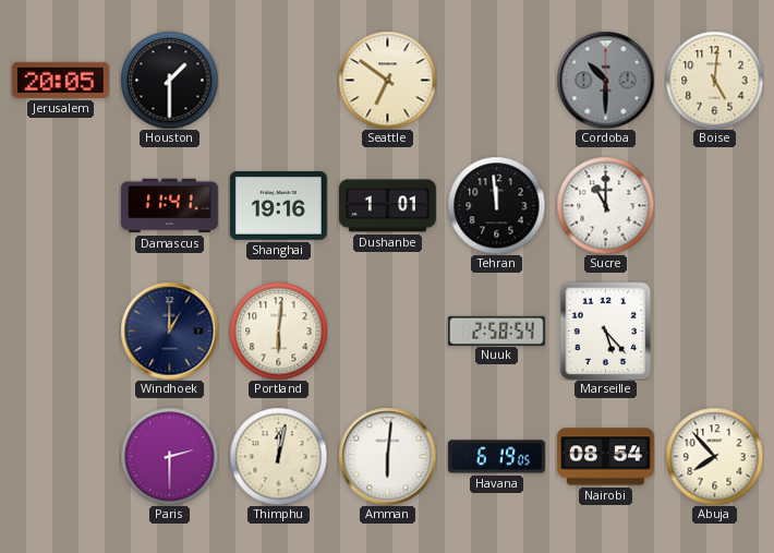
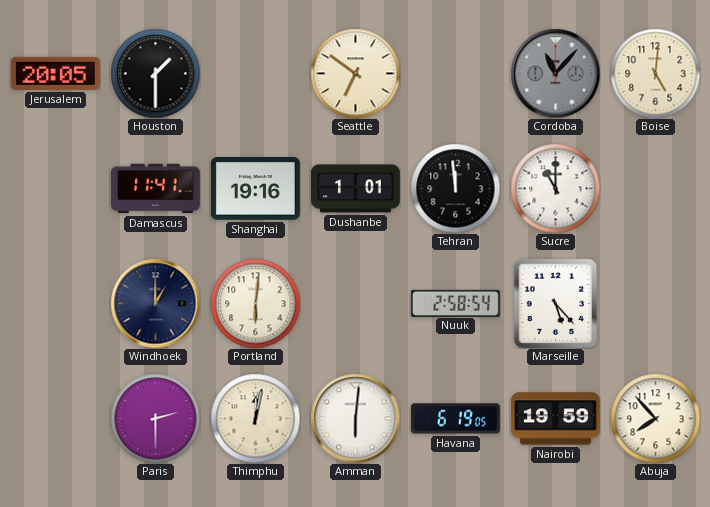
Cordoba: 10:30 -> 11:07 (555, 73)
Nairobi: 08:54 -> 19:59 (555, 419)
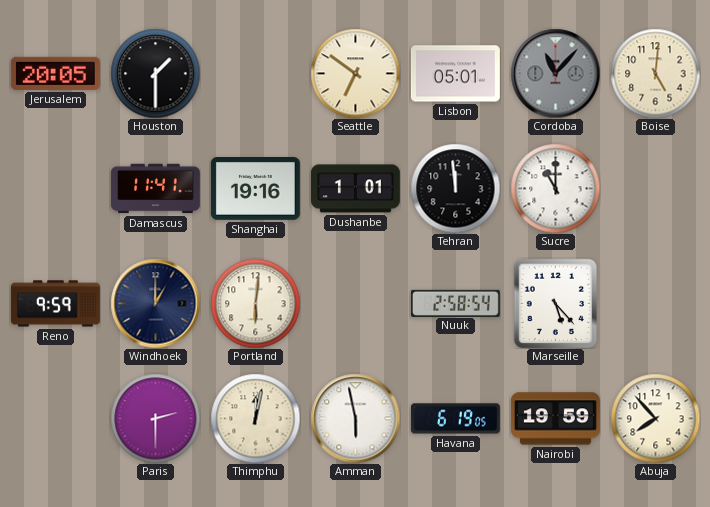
Lisbon: none -> 05:01 (455, 74)
Reno: none -> 9:59 (55, 304)
Amman: 6:01 -> 5:58 (355, 418)
